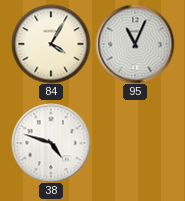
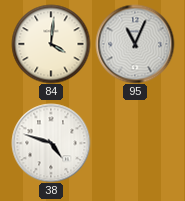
84: 4:05 -> 4:01 (51, 44)
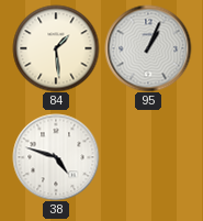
84: 4:01 -> 1:29 (56, 48)
95: 11:04 -> 1:04 (148, 48)
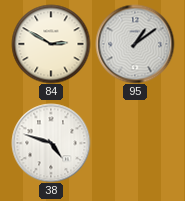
84: 1:29 -> 2:50 (51, 44)
95: 1:04 -> 1:09 (135, 44)
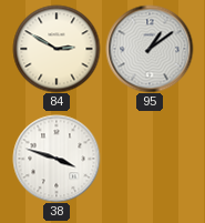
38: 4:48 -> 3:48 (57, 159)
